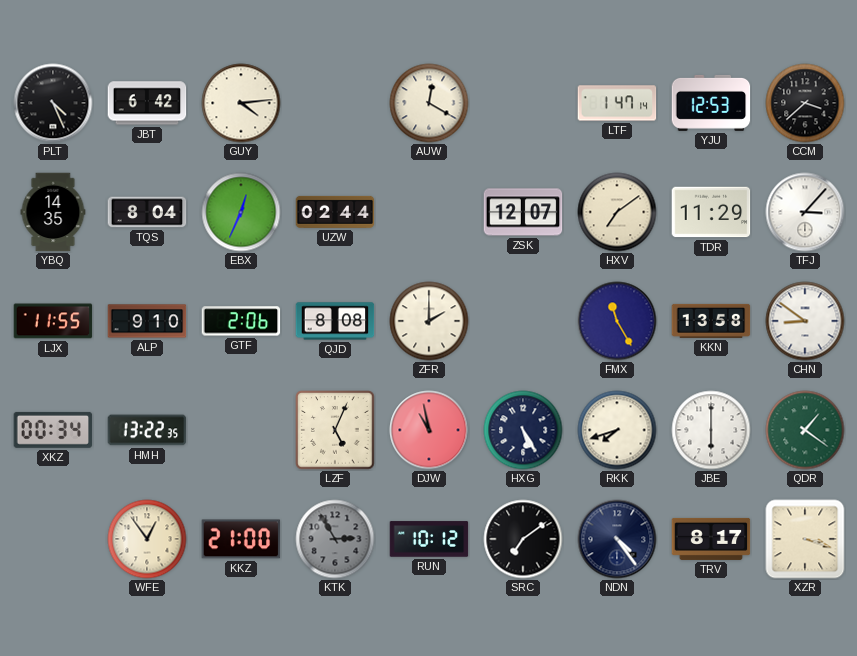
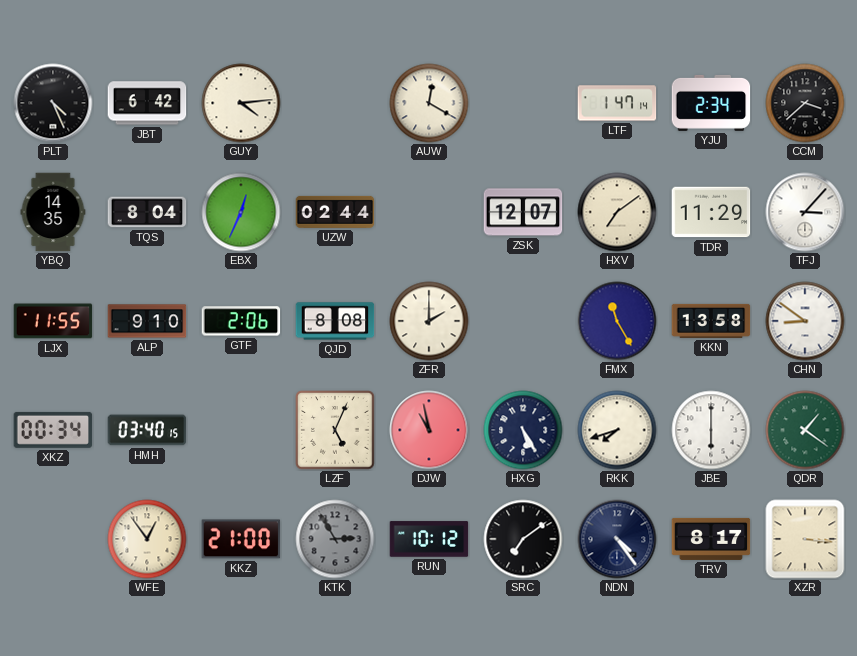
YJU: 12:53 -> 2:34 (711, 103)
HMH: 13:22 -> 03:40 (147, 430)
XZR: 3:18 -> 3:16 (805, 539)
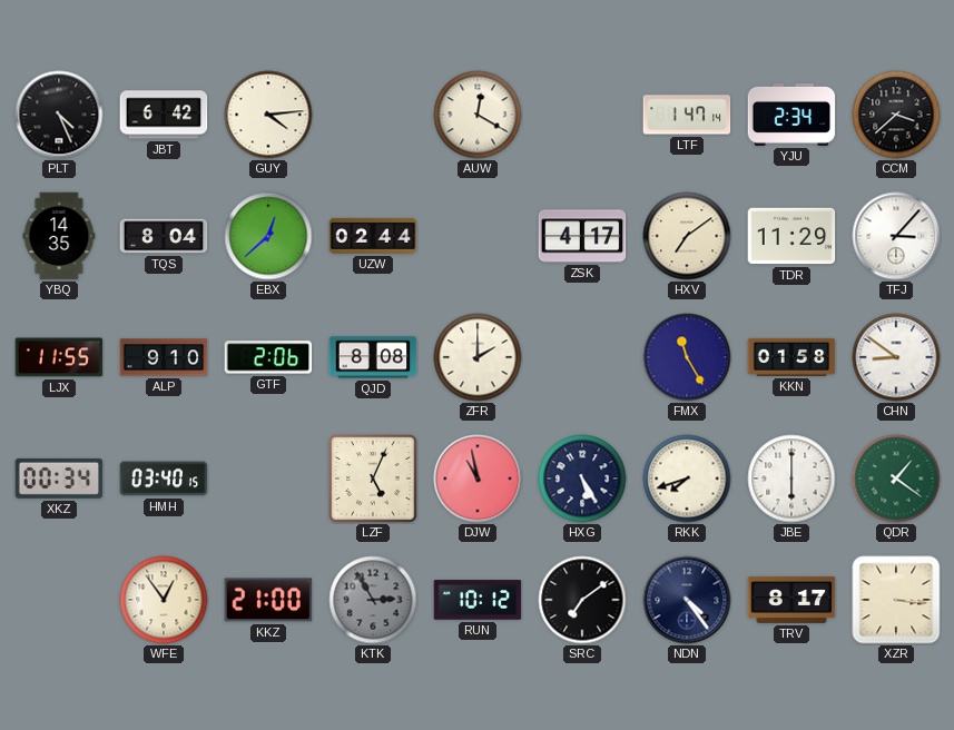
EBX: 12:34 -> 12:38 (268, 236)
ZSK: 12:07 -> 4:17 (582, 236)
KKN: 13:58 -> 01:58 (791, 357)
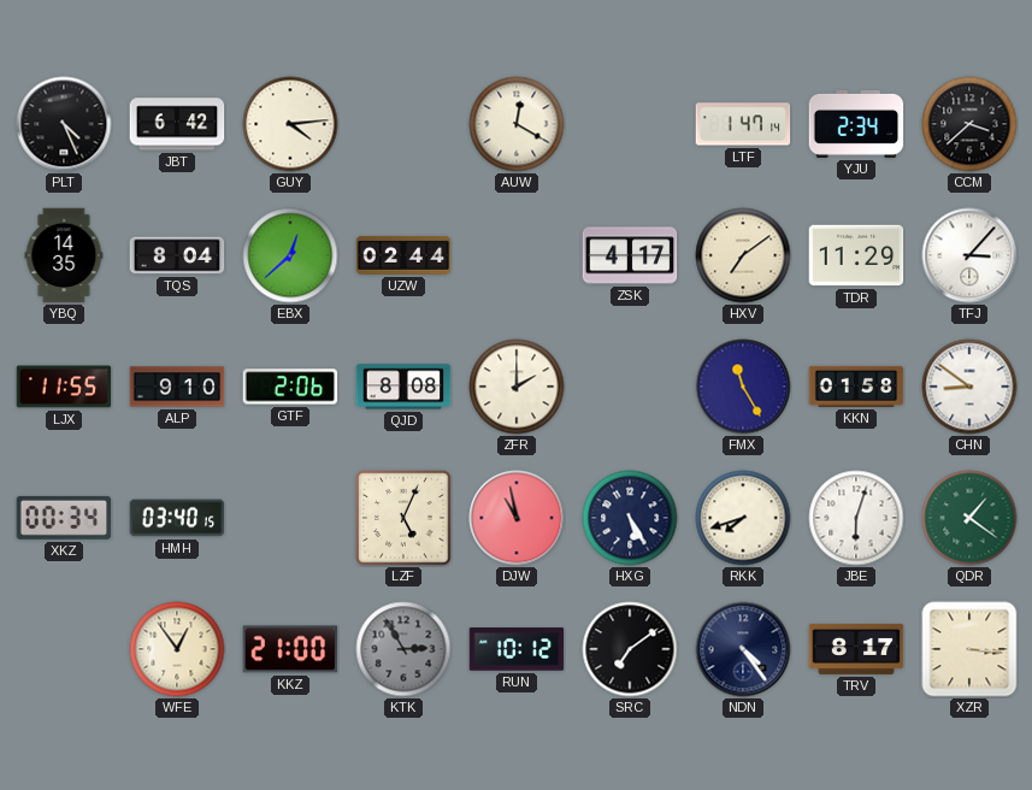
JBE: 6:00 -> 6:03 (856, 518)
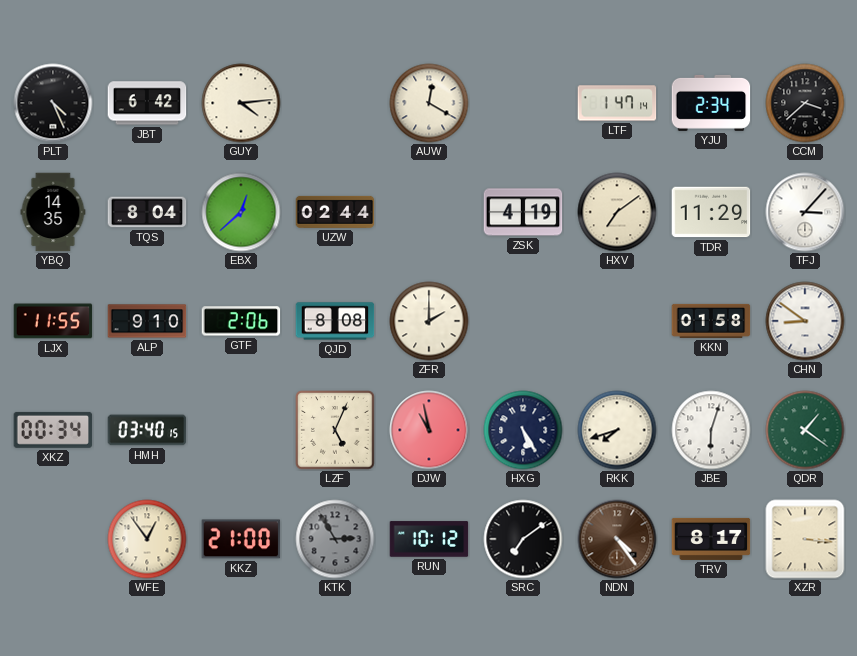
ZSK: 4:17 -> 4:19 (523, 212)
FMX: 11:25 -> none (743, 387)
NDN dial: navy -> brown (617, 539)
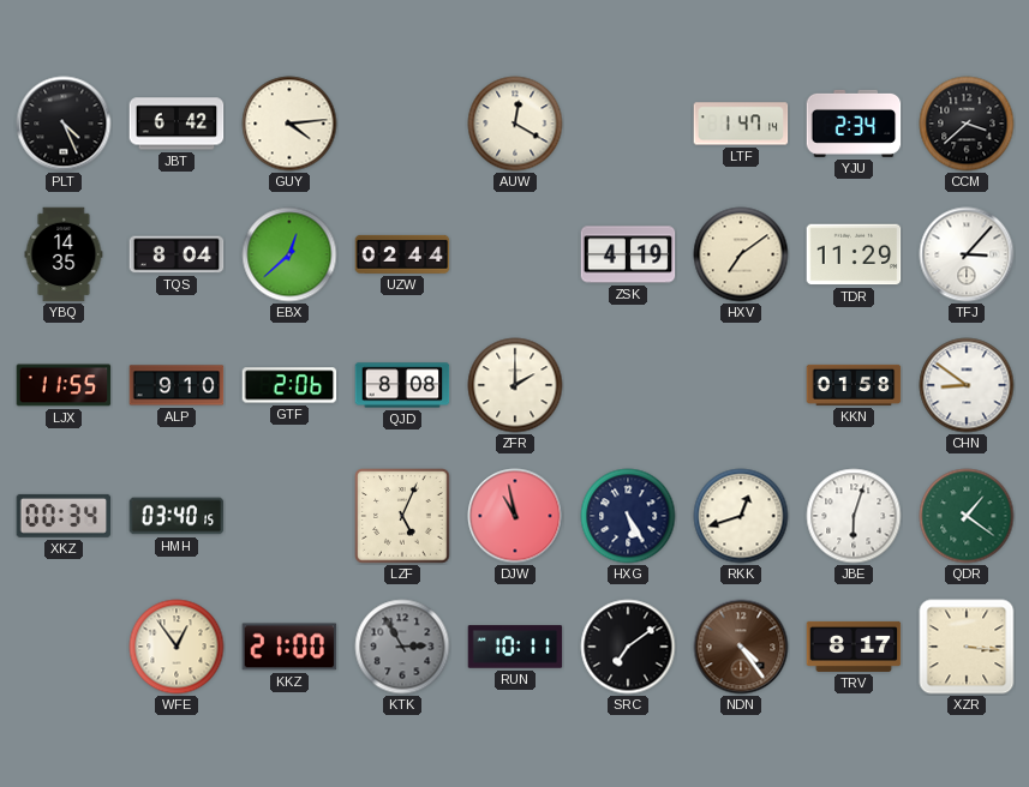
RKK: 7:42 -> 12:42 (741, 516)
RUN: 10:12 -> 10:11 (515, 647)
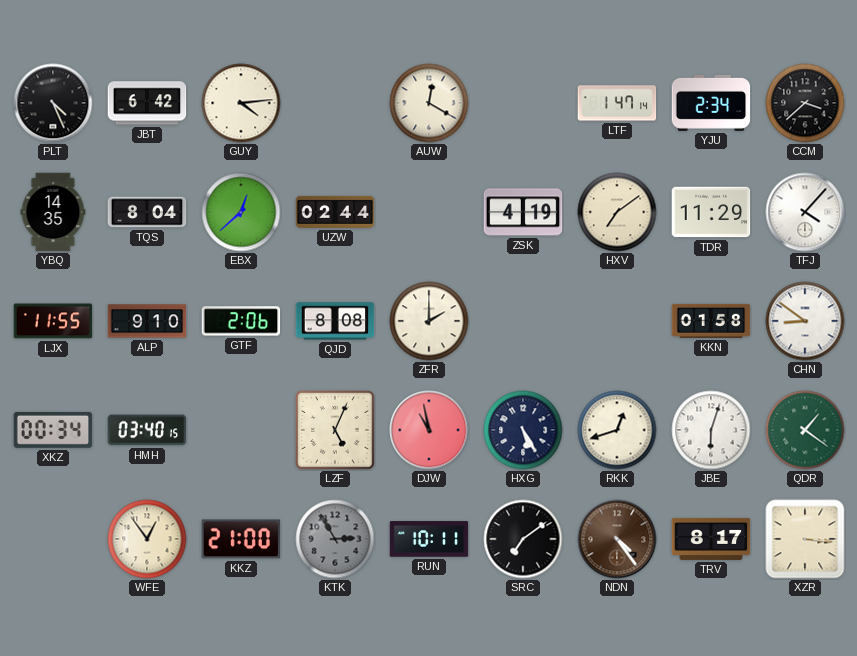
TFJ: 3:07 -> 4:07 (805, 212)
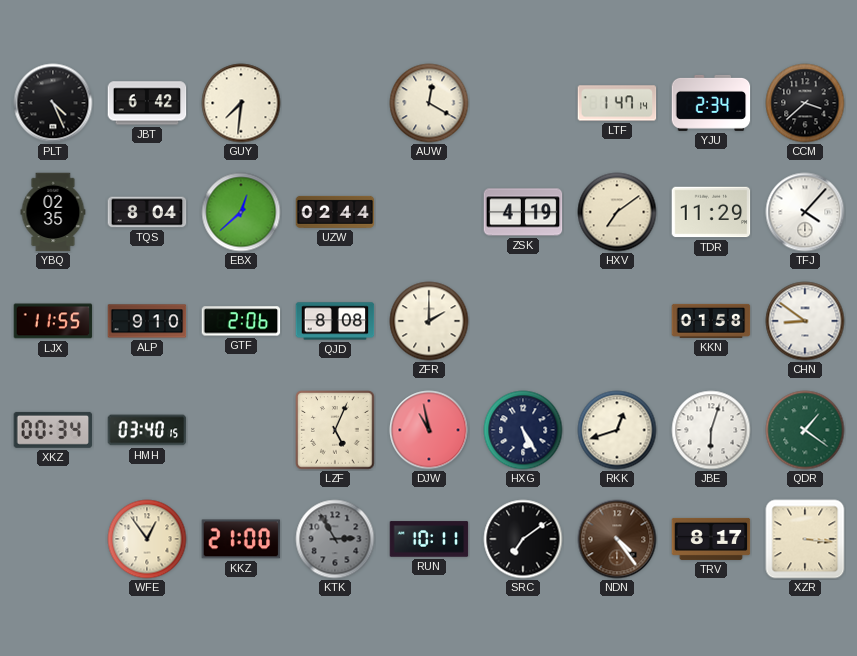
GUY: 4:14 -> 7:31 (241, 103)
YBQ: 14:35 -> 02:35 (53, 212)
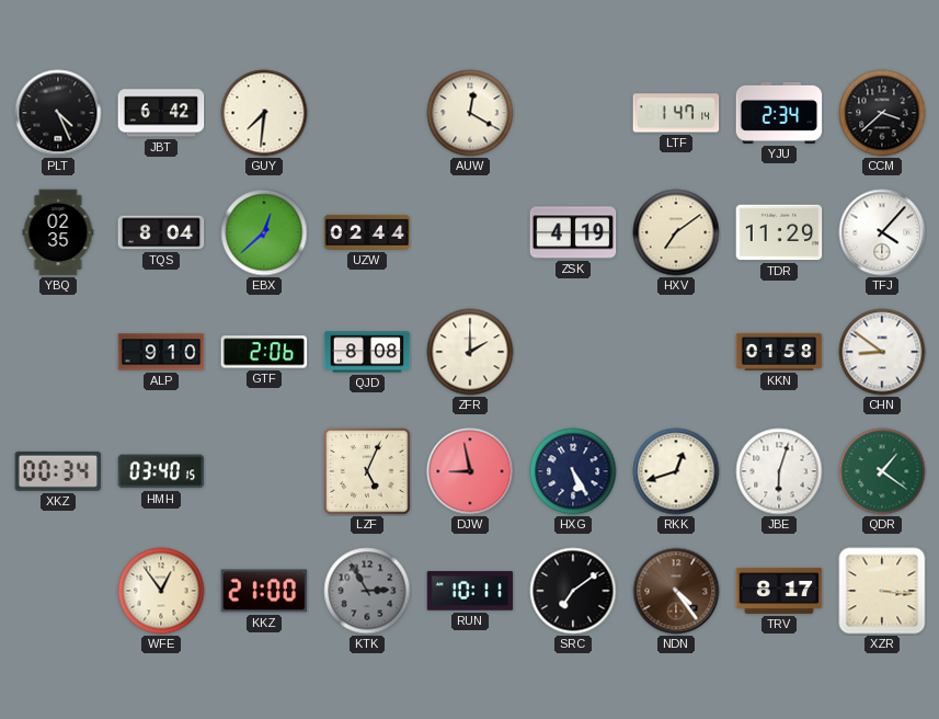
LJX: 11:55 -> none (53, 321)
DJW: 10:58 -> 8:58 (470, 471)
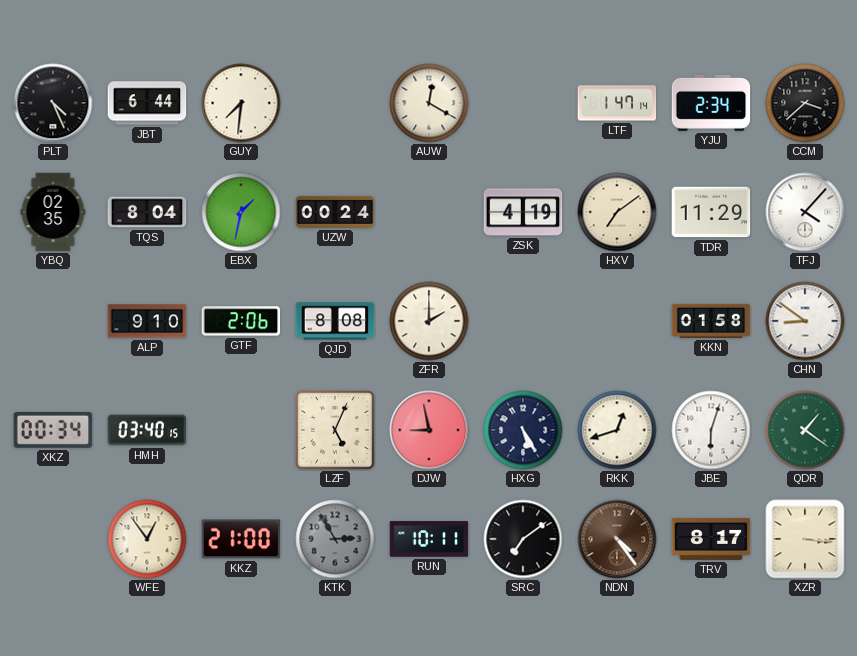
JBT: 6:42 -> 6:44 (147, 103)
EBX: 12:38 -> 1:32 (241, 212)
UZW: 02:44 -> 00:24 (335, 212)
